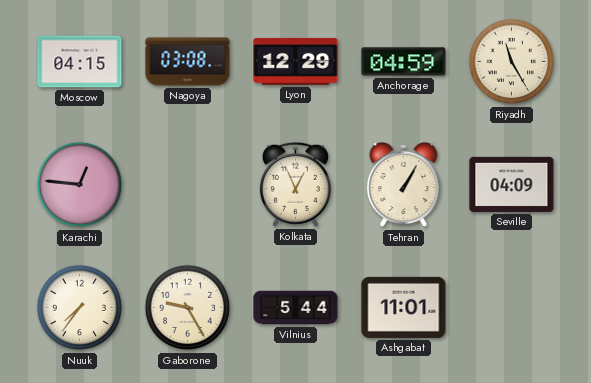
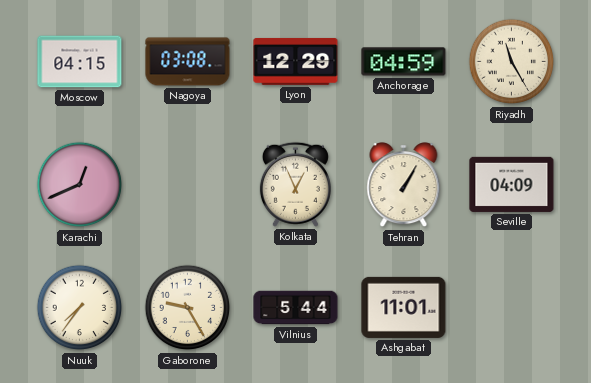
Karachi: 12:46 -> 12:41 (80, 185)
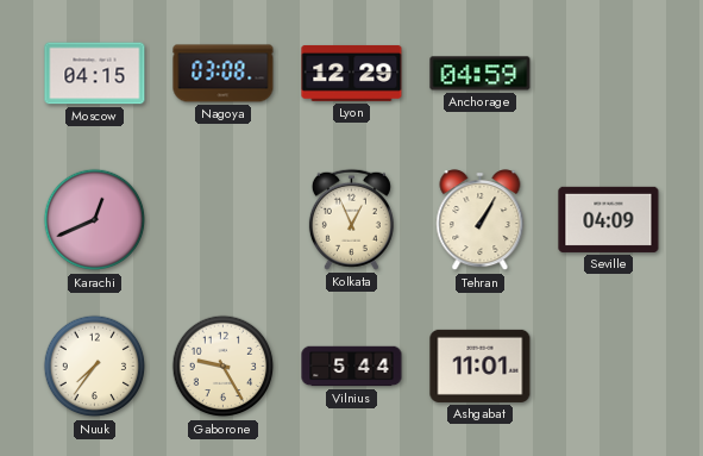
Riyadh: 11:25 -> none (512, 62)
